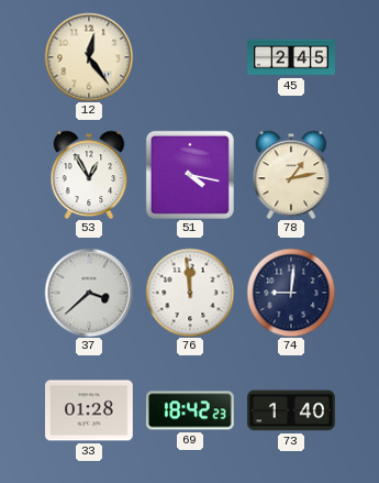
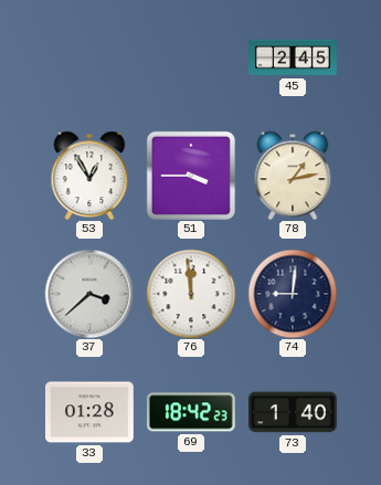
12: 12:24 -> none (89, 57)
51: 4:17 -> 3:45 (191, 176)
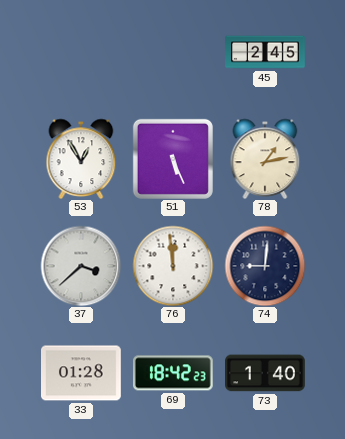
51: 3:45 -> 5:26 (173, 159)
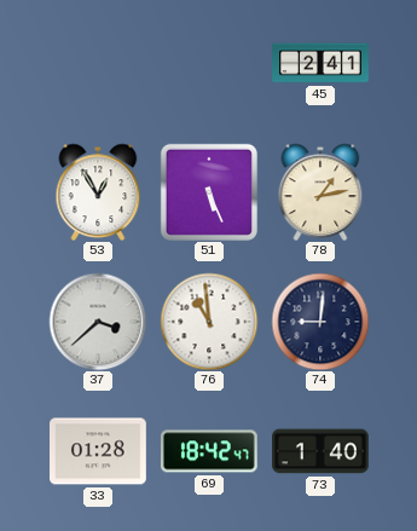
45: 2:45 -> 2:41 (320, 63)
76: 11:59 -> 10:59 (209, 322)
69: 18:42:23 -> 18:42:47 (209, 451)
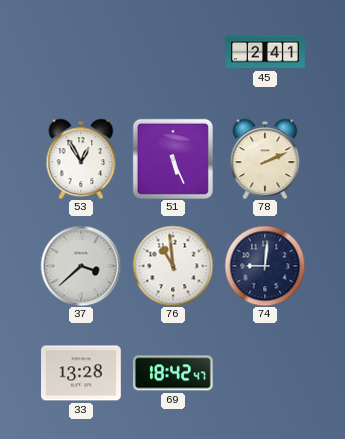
78: 1:13 -> 2:11 (265, 159)
33: 01:28 -> 13:28 (82, 373)
73: 1:40 -> none (322, 451)
